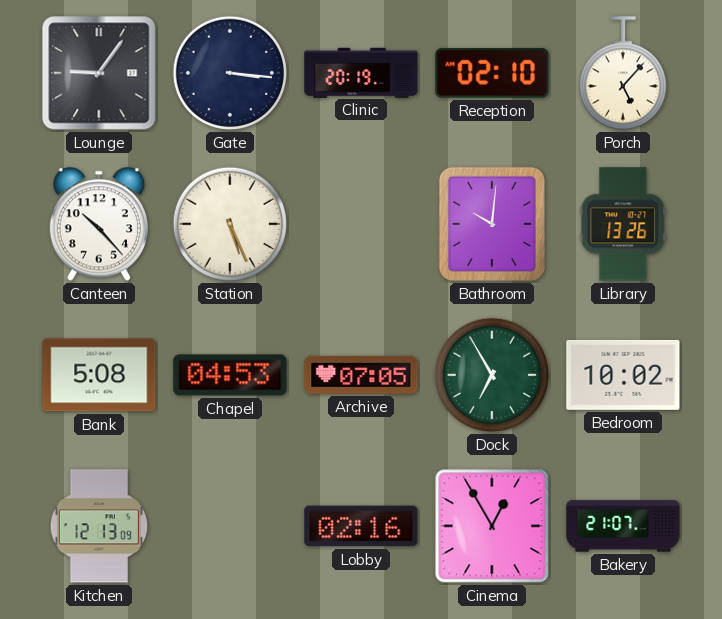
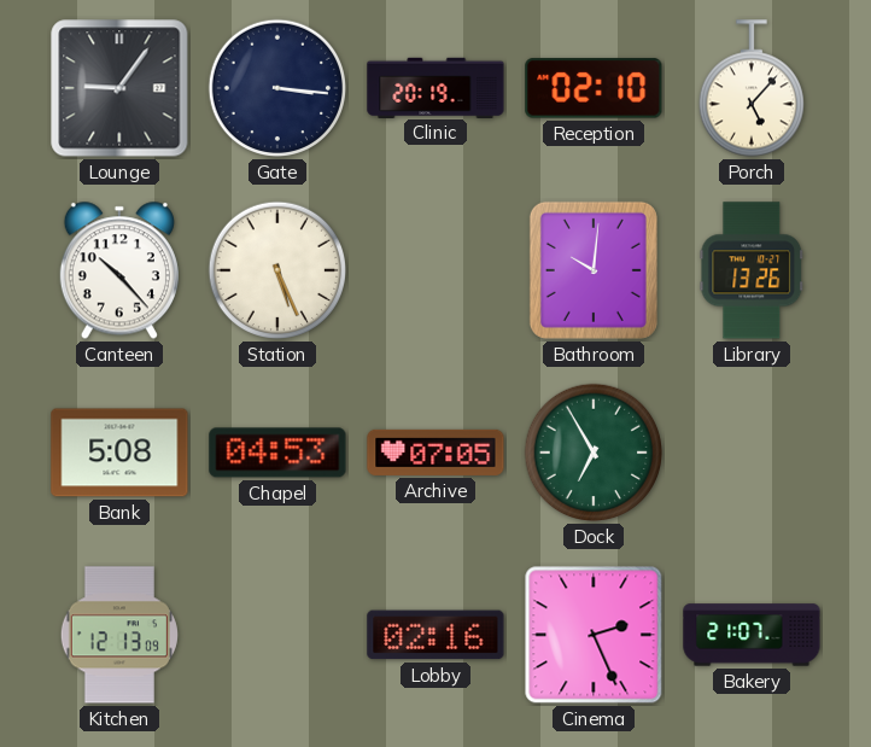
Bedroom: 10:02 -> none (623, 375)
Cinema: 12:55 -> 2:26 (594, 635)
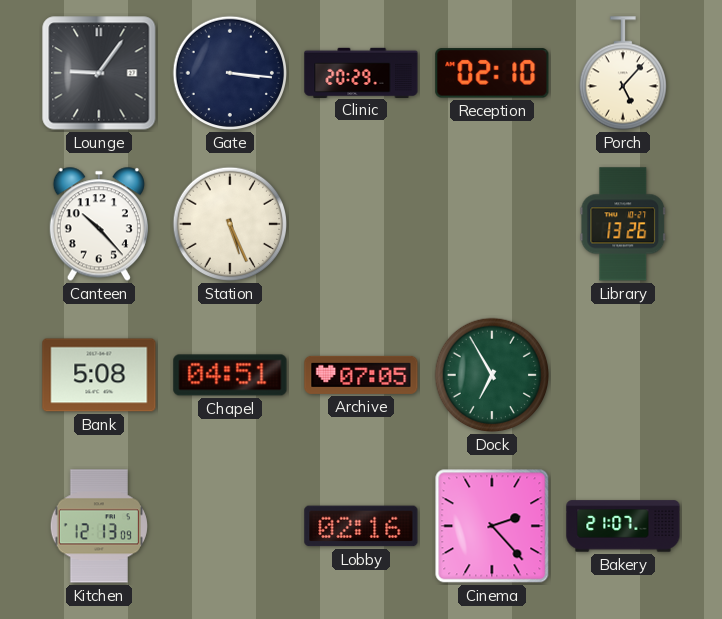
Clinic: 20:19 -> 20:29 (361, 72)
Bathroom: 10:01 -> none (594, 270)
Chapel: 04:53 -> 04:51 (230, 375)
Cinema: 2:26 -> 2:23 (492, 526)
